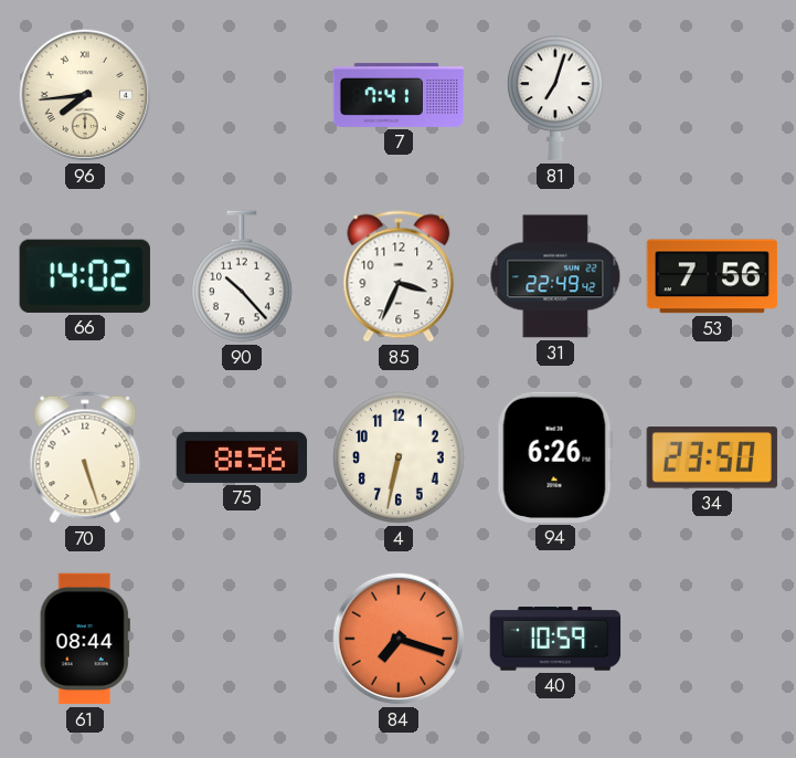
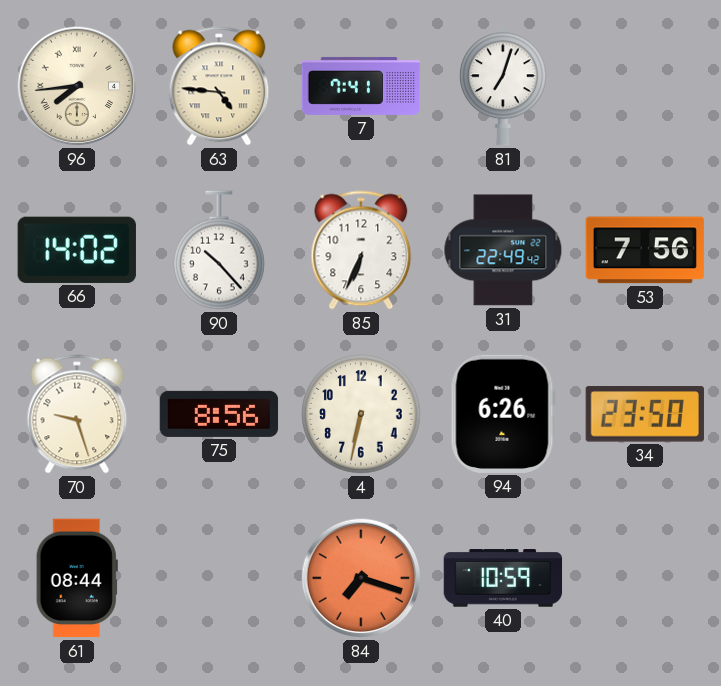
63: none -> 4:46 (219, 86)
85: 3:34 -> 6:34 (361, 250)
70: 5:27 -> 9:27 (77, 414)
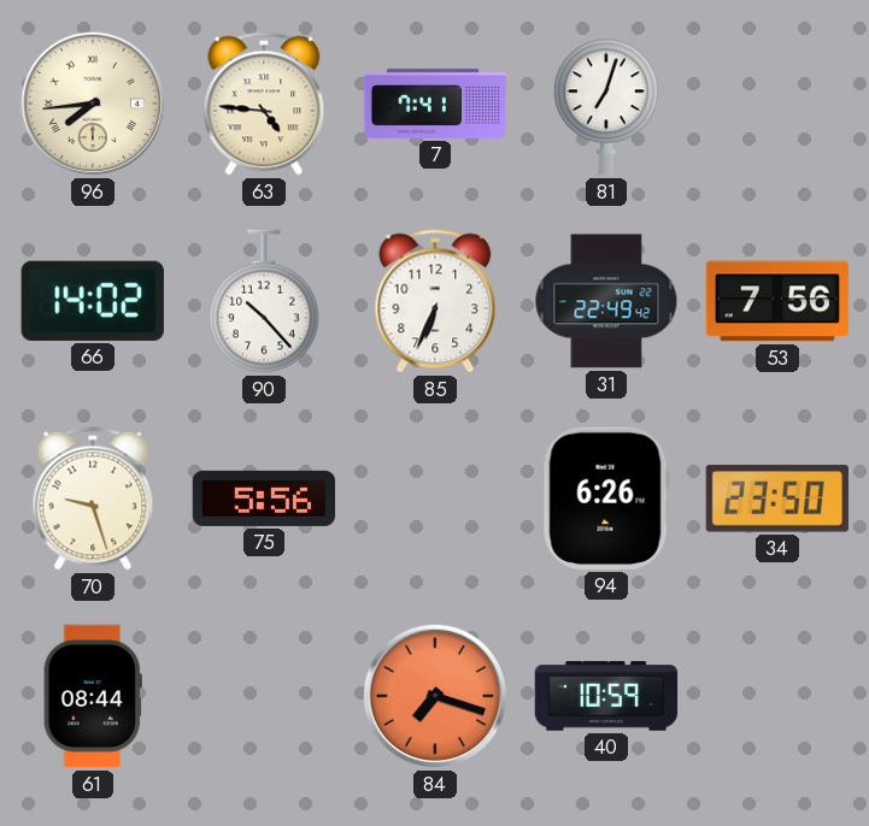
75: 8:56 -> 5:56 (264, 498)
4: 6:32 -> none (361, 414)
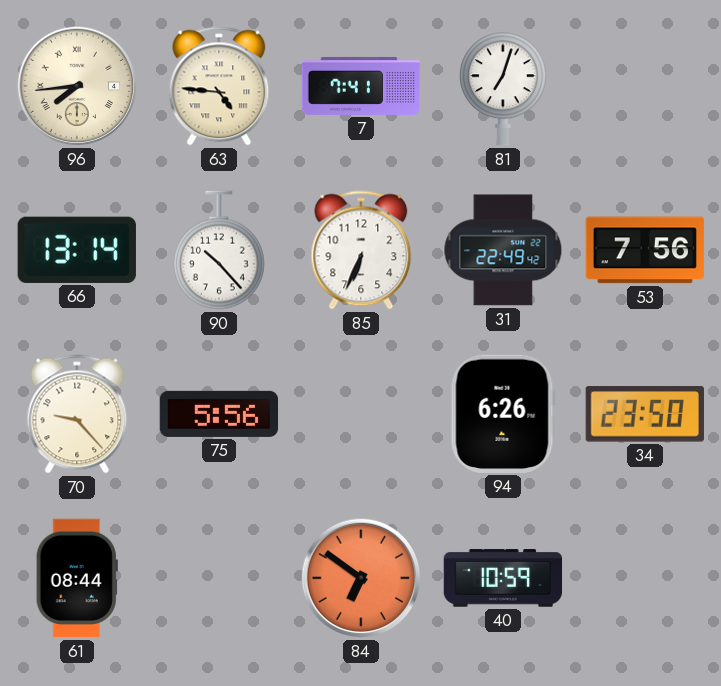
66: 14:02 -> 13:14 (77, 250)
70: 9:27 -> 9:23 (77, 414)
84: 7:18 -> 6:51 (361, 578)
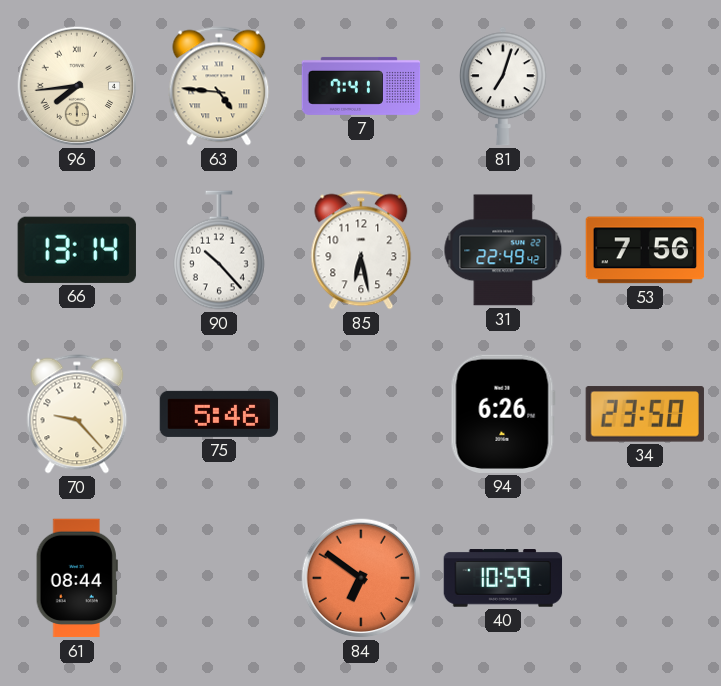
85: 6:34 -> 6:28 (361, 250)
75: 5:56 -> 5:46 (219, 414)
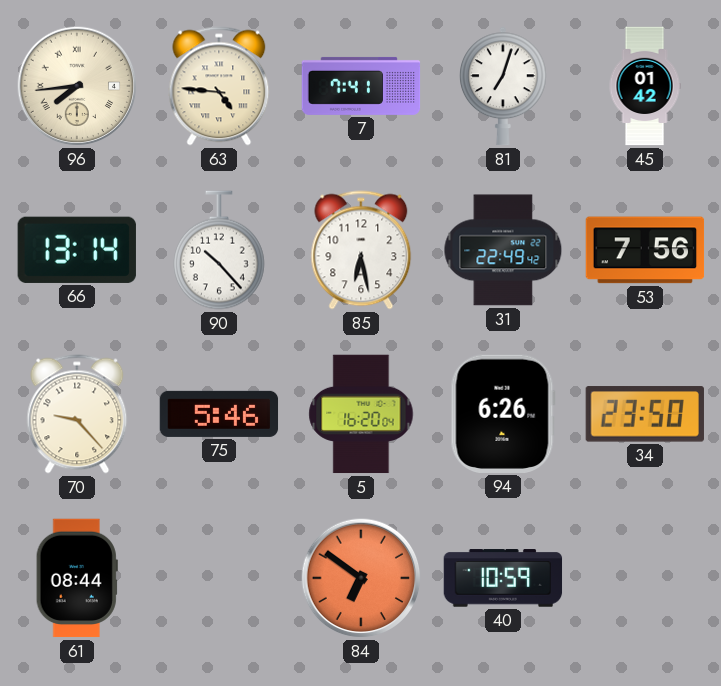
45: none -> 01:42 (645, 86)
5: none -> 16:20 (361, 414)
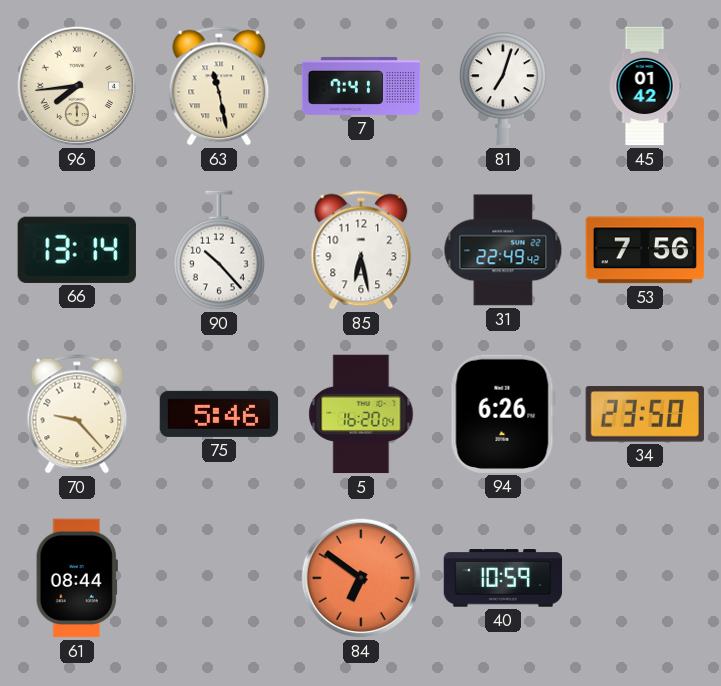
63: 4:46 -> 11:28 (219, 86)
